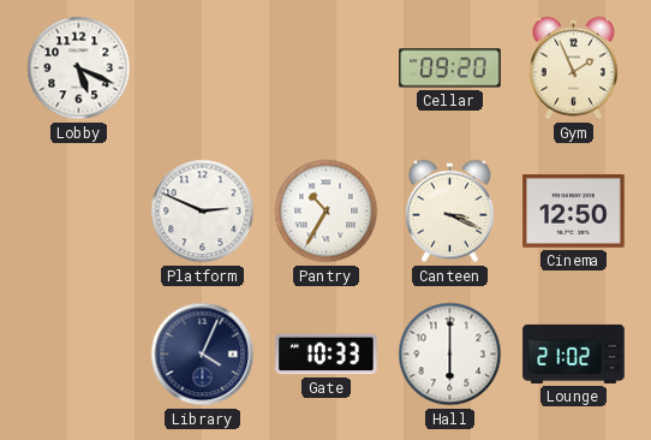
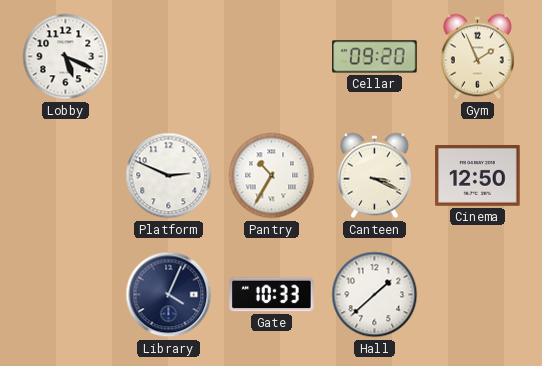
Hall: 6:00 -> 1:38 (375, 295)
Lounge: 21:02 -> none (574, 353)
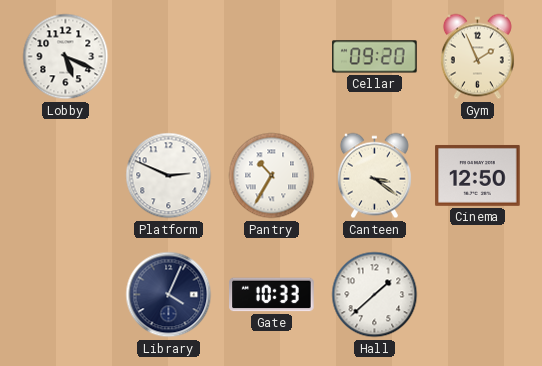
Canteen: 3:19 -> 3:21 (374, 176)
